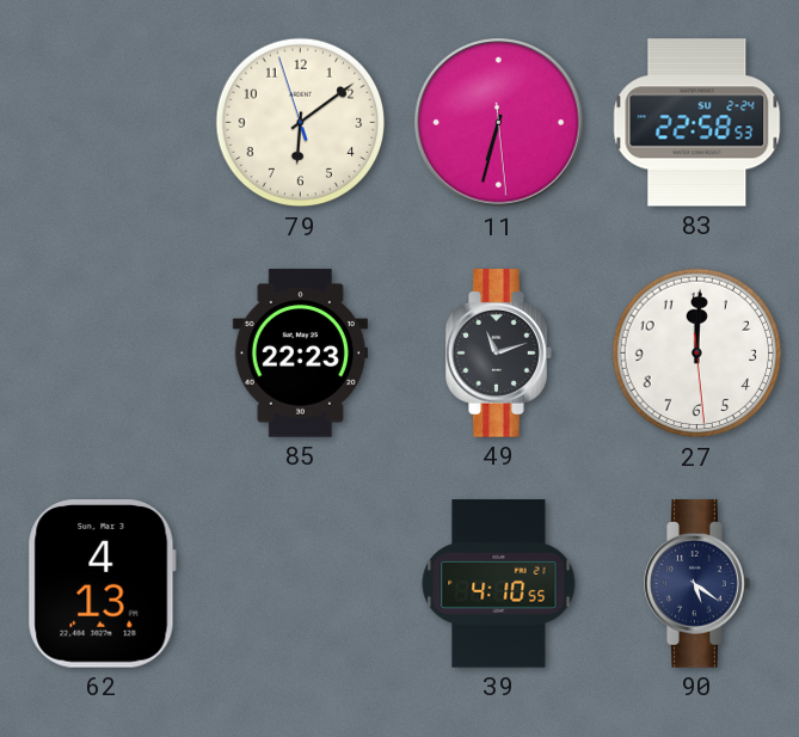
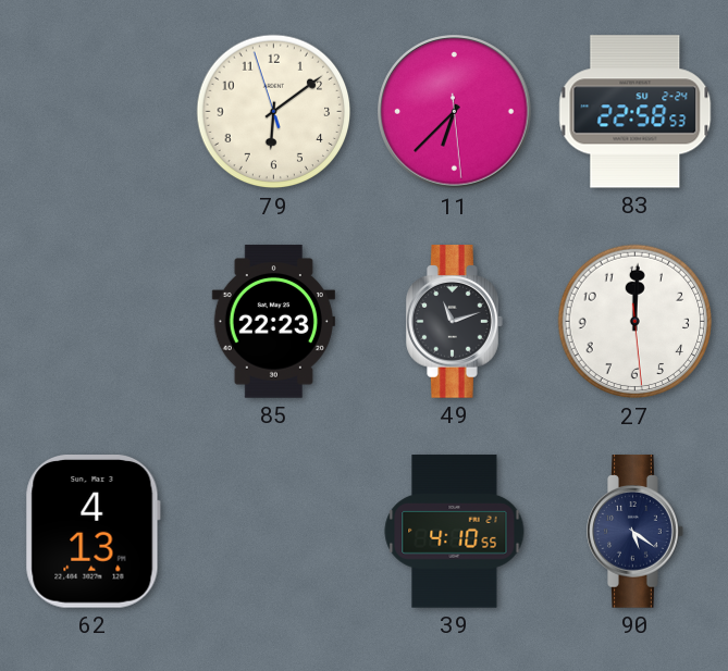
11: 6:32 -> 6:37 (455, 112)
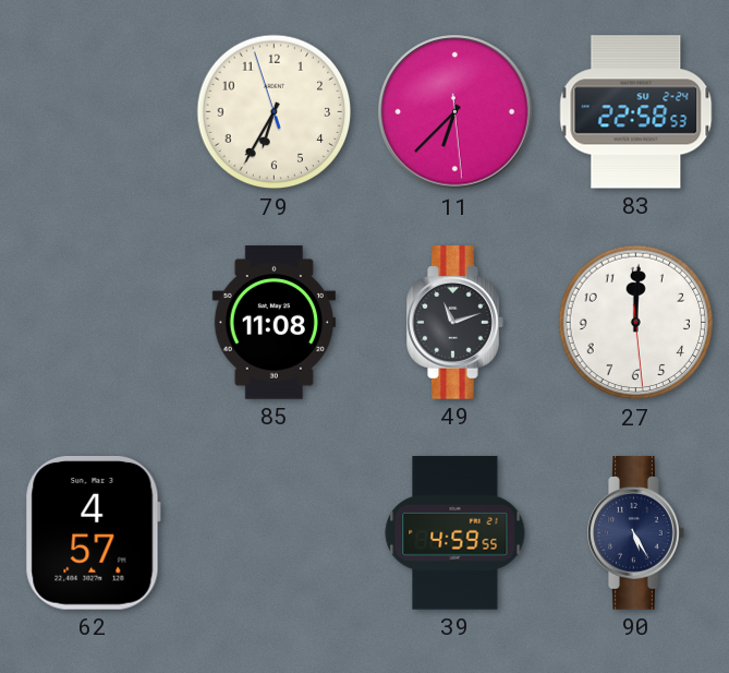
79: 6:08 -> 6:34 (275, 112)
85: 22:23 -> 11:08 (274, 323)
62: 4:13 -> 4:57 (93, 533)
39: 4:10 -> 4:59 (455, 533)
90: 5:21 -> 5:25 (636, 533)
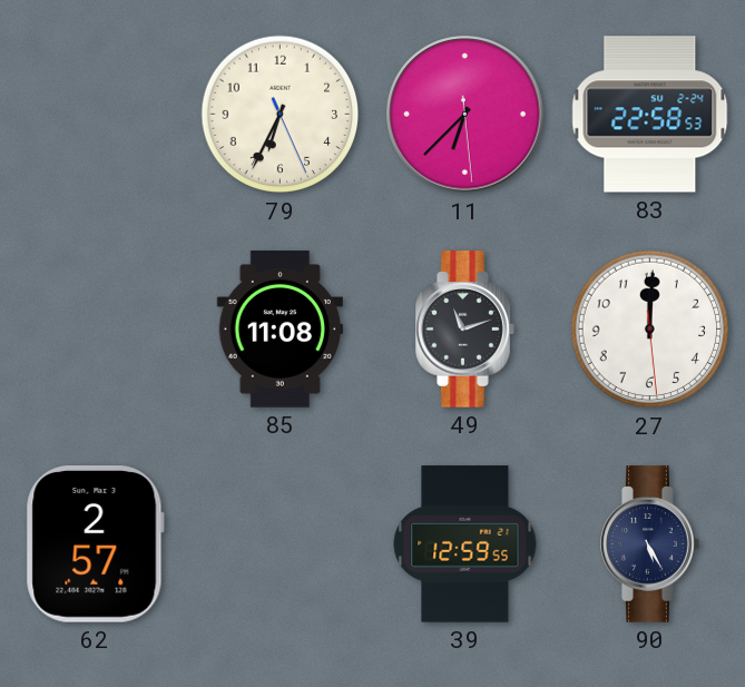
79: 6:34:57 -> 6:34:26 (281, 115)
62: 4:57 -> 2:57 (95, 544)
39: 4:59 -> 12:59 (465, 544)
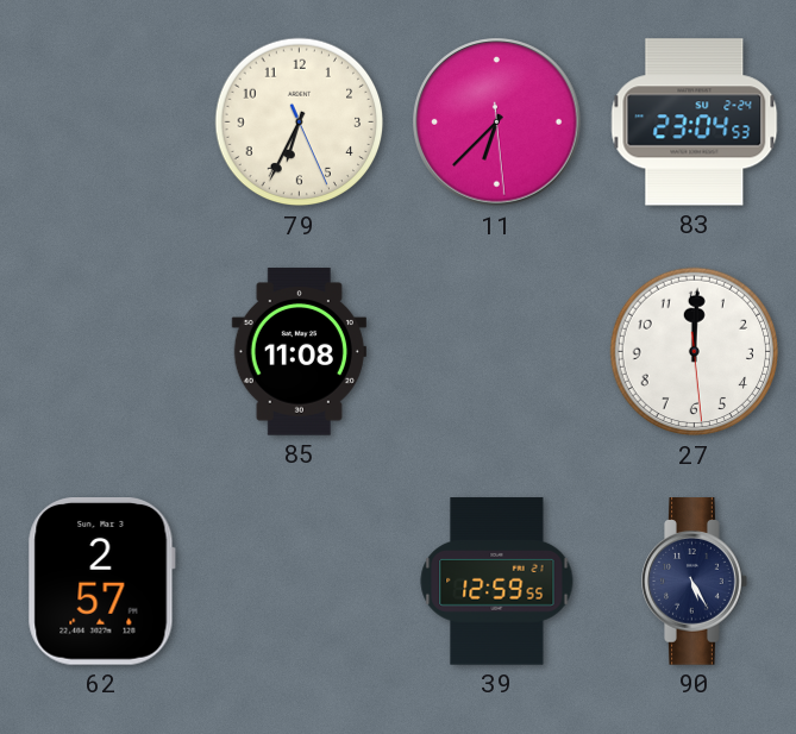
83: 22:58 -> 23:04 (695, 123)
49: 11:12 -> none (465, 330)
